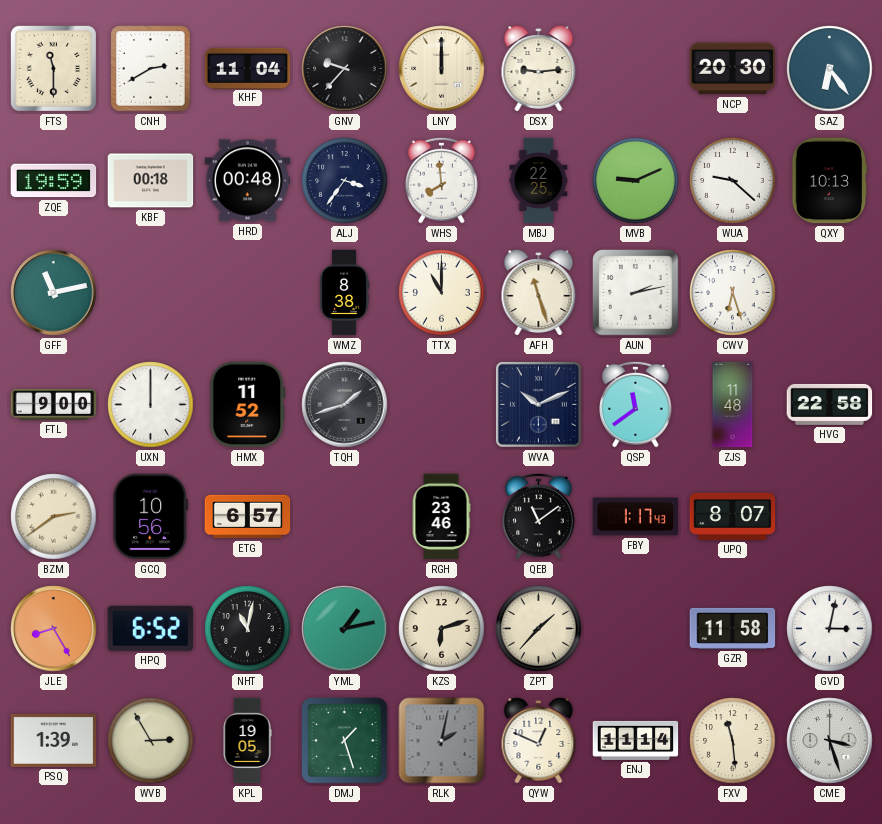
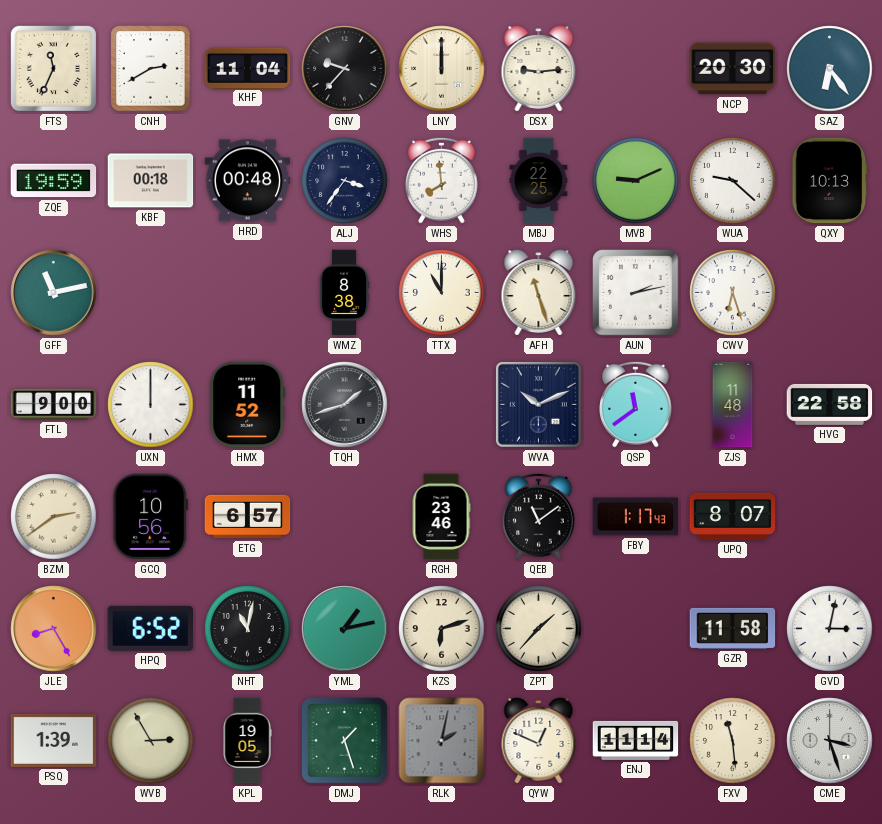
FTS: 11:30 -> 11:34 (53, 68)
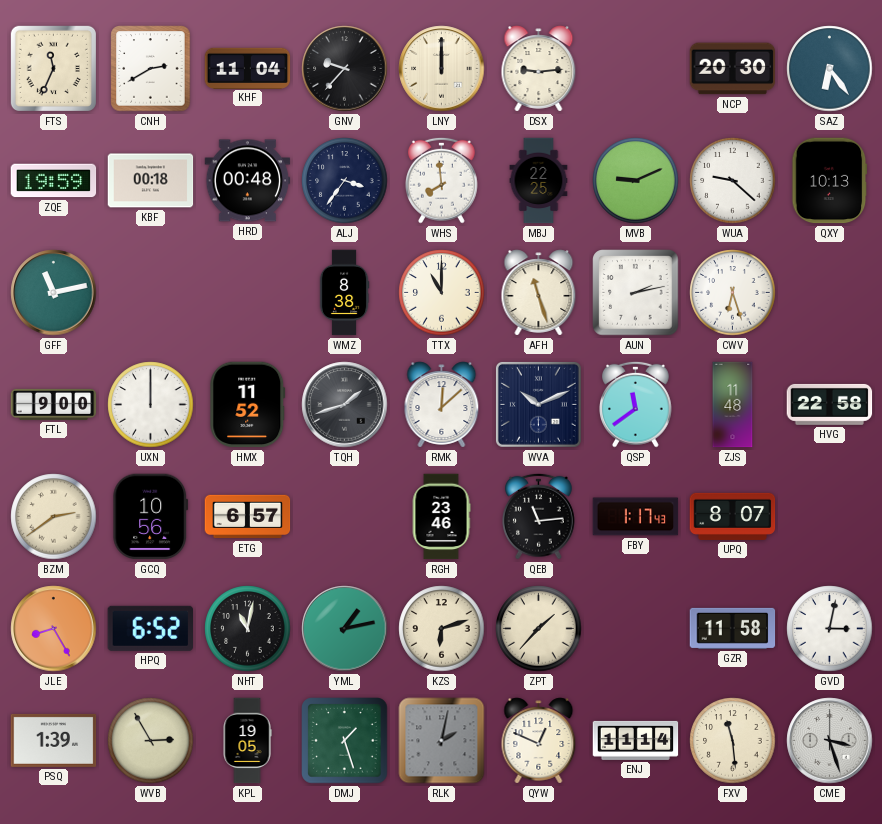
RMK: none -> 12:08 (442, 405)
QEB: 11:09 -> 11:14 (539, 516)
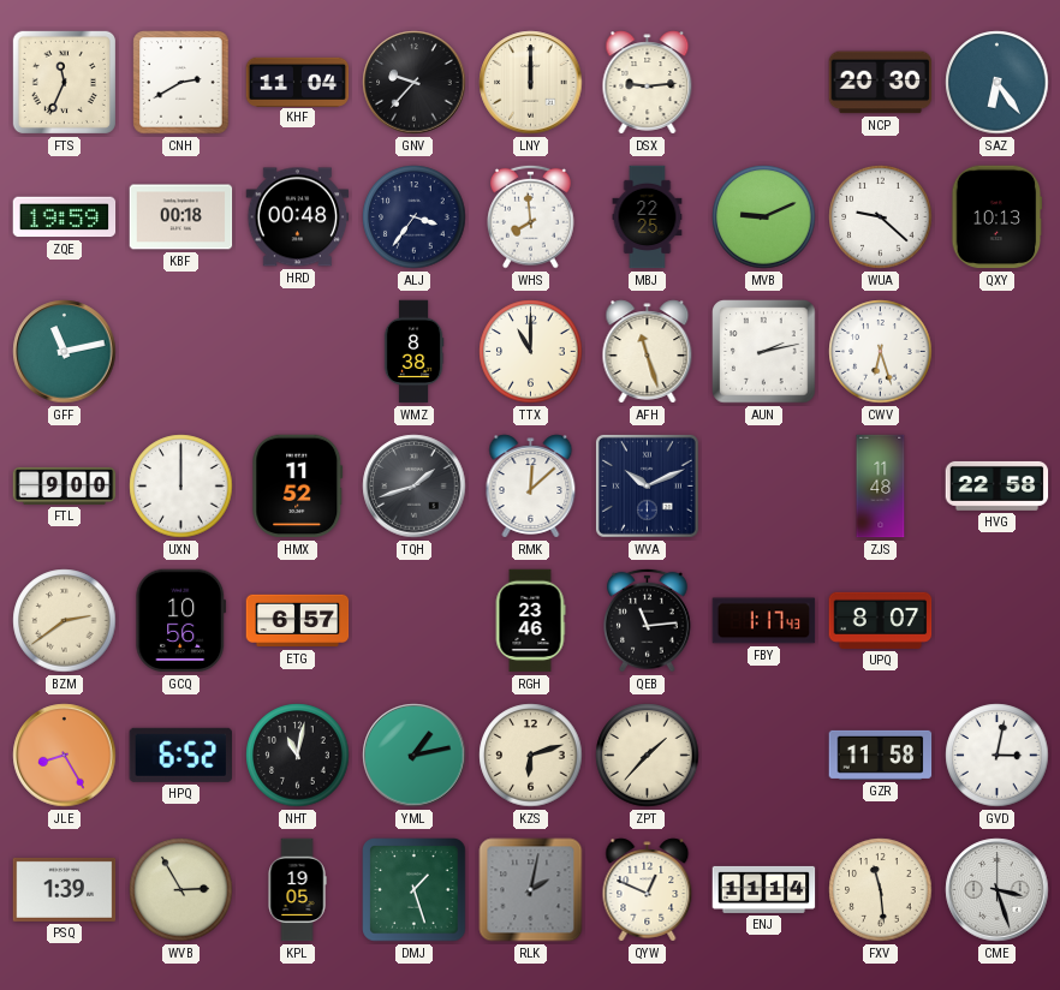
QSP: 11:39 -> none (636, 404)
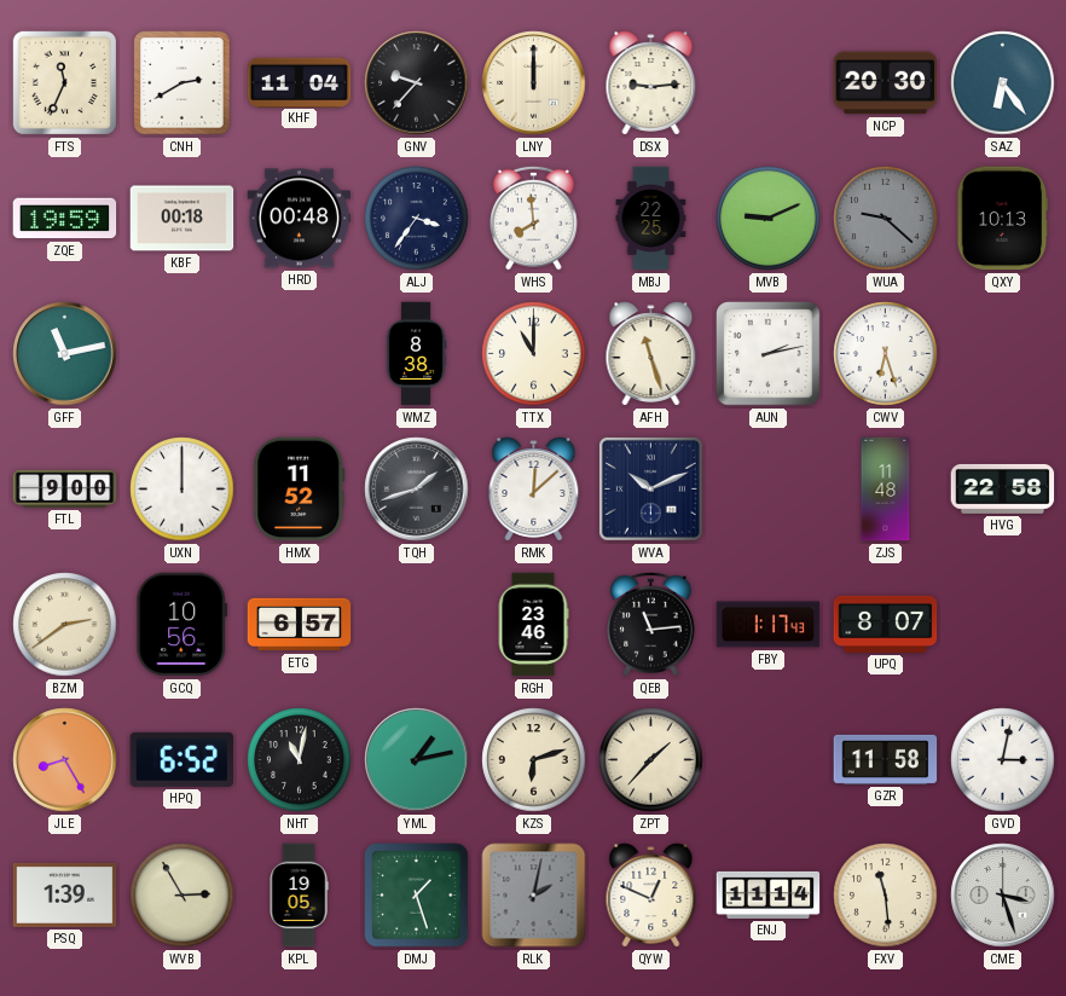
WUA dial: white -> grey (886, 219)
